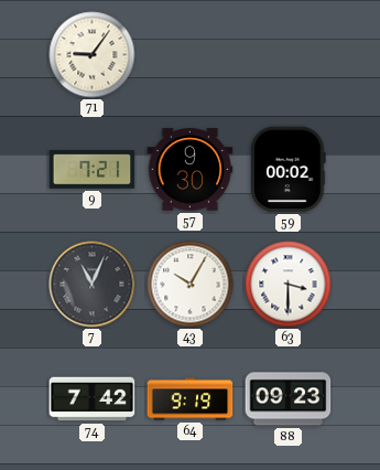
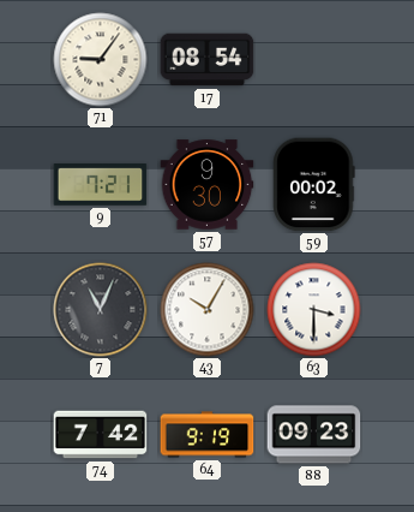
17: none -> 08:54 (208, 60)
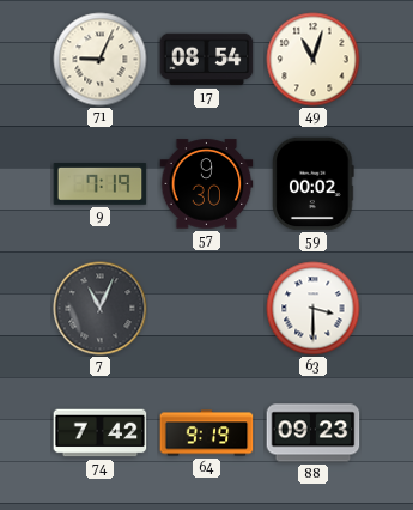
71: 9:06 -> 9:04 (101, 60)
49: none -> 11:03 (314, 60)
9: 7:21 -> 7:19 (101, 184)
43: 10:05 -> none (208, 310)
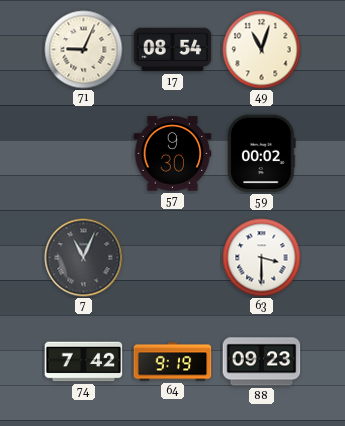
9: 7:19 -> none (101, 184)
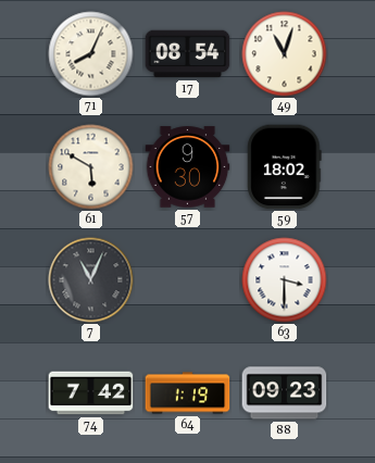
71: 9:04 -> 8:04 (91, 54)
61: none -> 5:50 (91, 167)
59: 00:02 -> 18:02 (285, 167)
64: 9:19 -> 1:19 (188, 393)
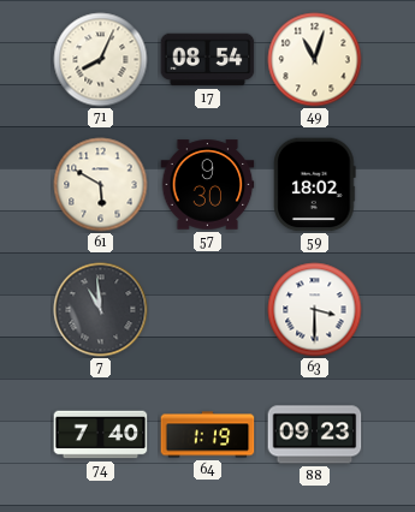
7: 11:04 -> 10:59 (101, 310)
74: 7:42 -> 7:40 (101, 435)
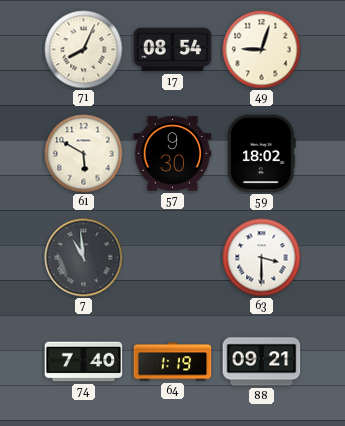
49: 11:03 -> 9:03 (262, 50)
88: 09:23 -> 09:21 (262, 362)
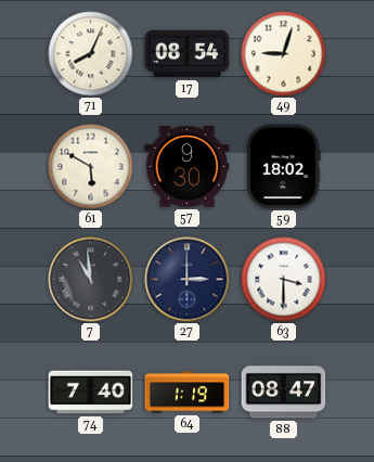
27: none -> 3:00 (188, 280)
88: 09:21 -> 08:47 (284, 393)
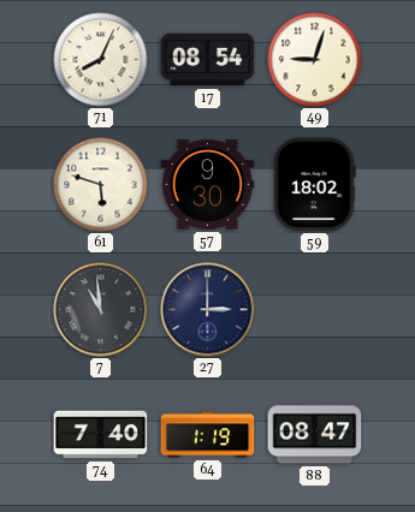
61: 5:50 -> 5:48 (101, 185)
63: 3:30 -> none (284, 280)
